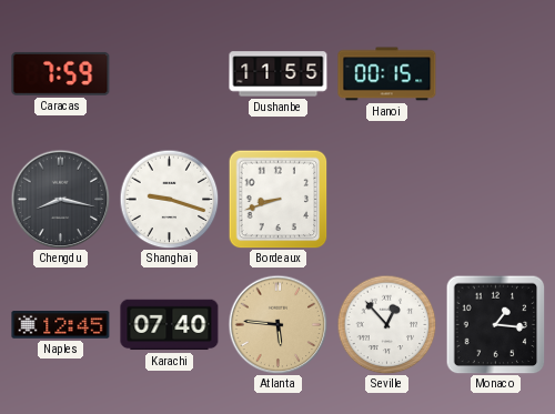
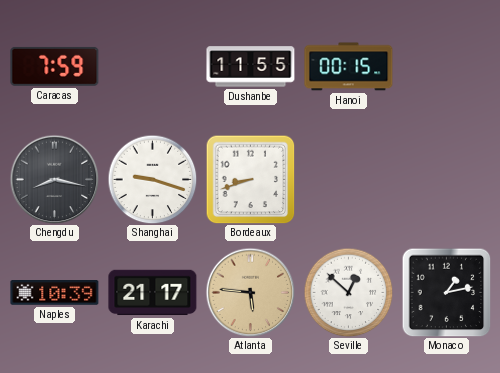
Naples: 12:45 -> 10:39 (55, 293)
Karachi: 07:40 -> 21:17 (153, 293)
Seville: 12:53 -> 12:52 (348, 292)
Monaco: 1:16 -> 1:13 (446, 292)
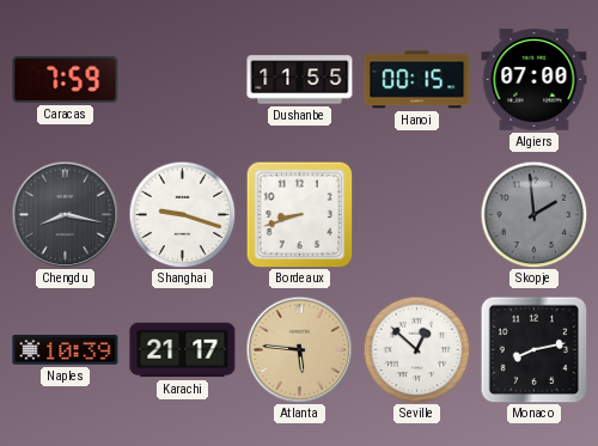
Algiers: none -> 07:00 (535, 80)
Skopje: none -> 1:59 (533, 214)
Monaco: 1:13 -> 8:13 (533, 349)
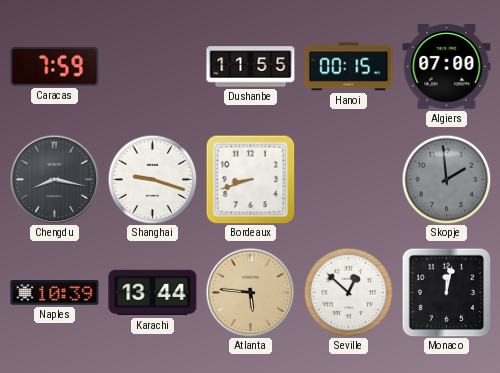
Karachi: 21:17 -> 13:44 (153, 293)
Monaco: 8:13 -> 12:02 (446, 292)
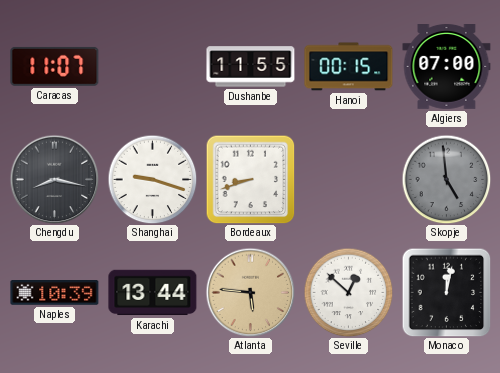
Caracas: 7:59 -> 11:07 (55, 66)
Skopje: 1:59 -> 4:59 (446, 179)
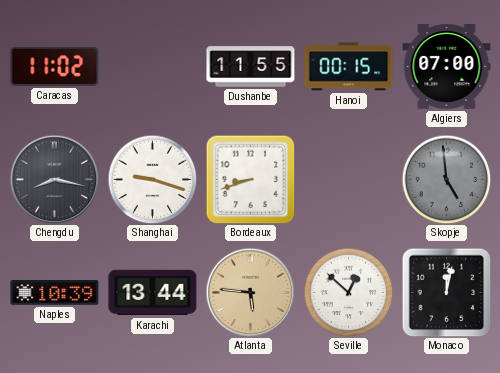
Caracas: 11:07 -> 11:02 (55, 66)
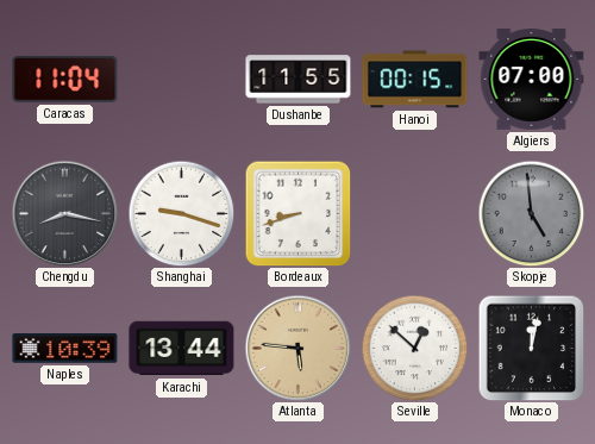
Caracas: 11:02 -> 11:04 (65, 79)
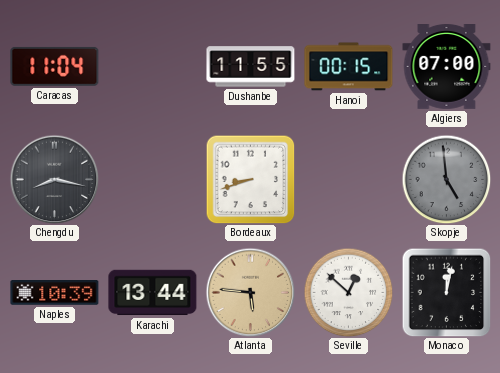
Shanghai: 9:18 -> none (181, 213)
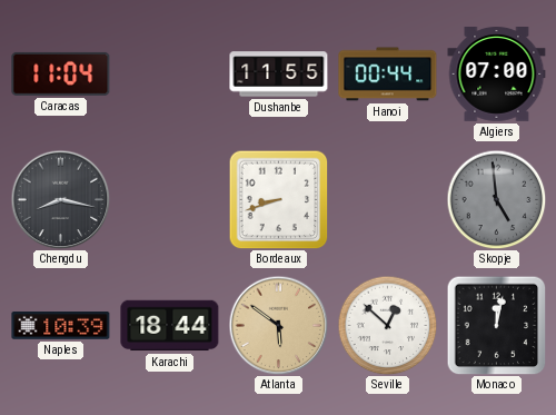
Hanoi: 00:15 -> 00:44 (388, 75)
Karachi: 13:44 -> 18:44 (170, 326)
Atlanta: 5:46 -> 5:51 (278, 325)
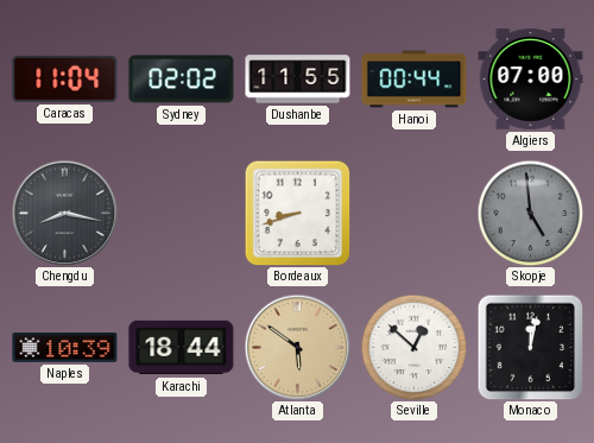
Sydney: none -> 02:02 (182, 80)
